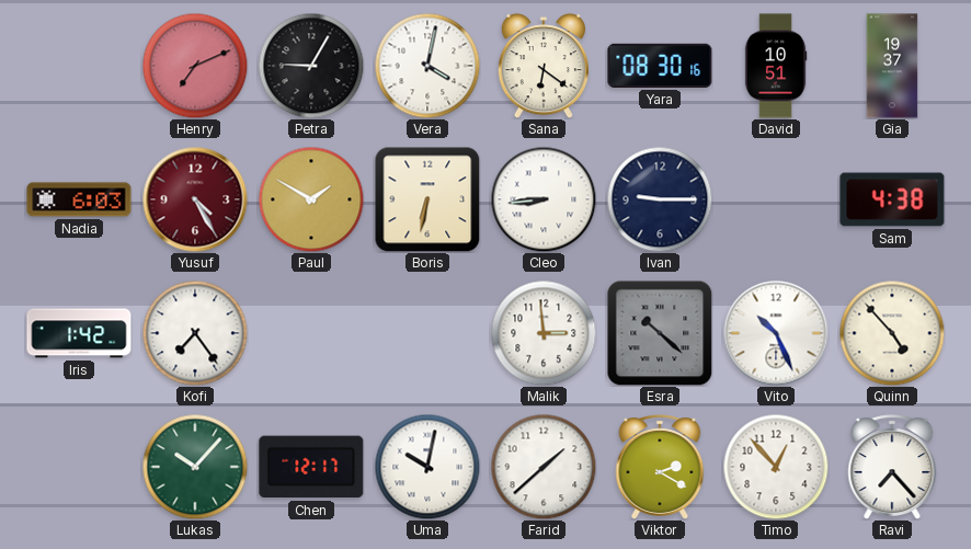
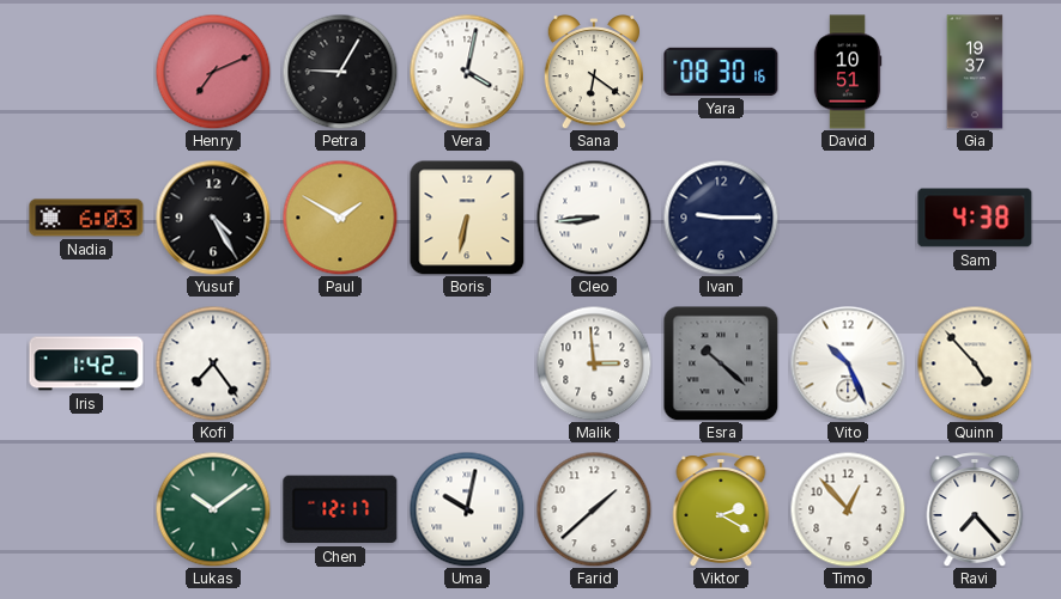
Yusuf dial: burgundy -> black (213, 218)
Lukas: 10:07 -> 10:09 (213, 509)
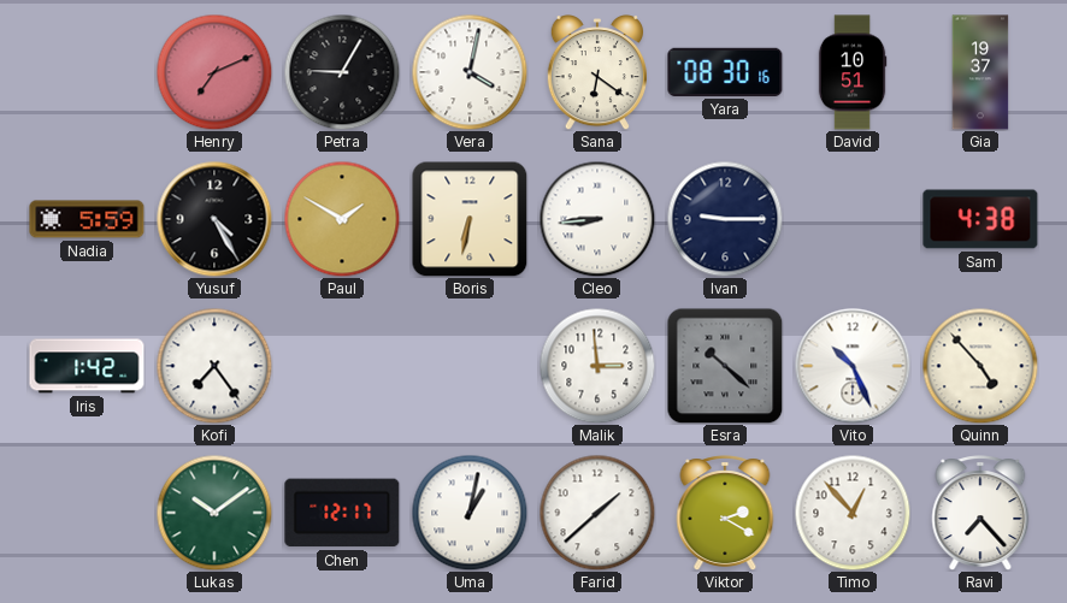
Nadia: 6:03 -> 5:59 (87, 219)
Uma: 10:02 -> 1:02 (470, 513)
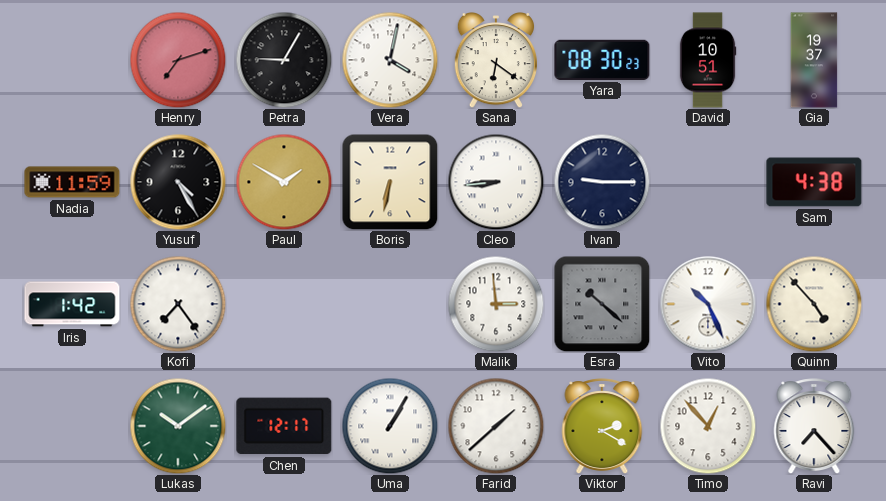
Henry: 7:11 -> 7:12 (178, 60)
Yara: 08:30:16 -> 08:30:23 (602, 60)
Nadia: 5:59 -> 11:59 (72, 182)
Uma: 1:02 -> 1:05 (390, 426)
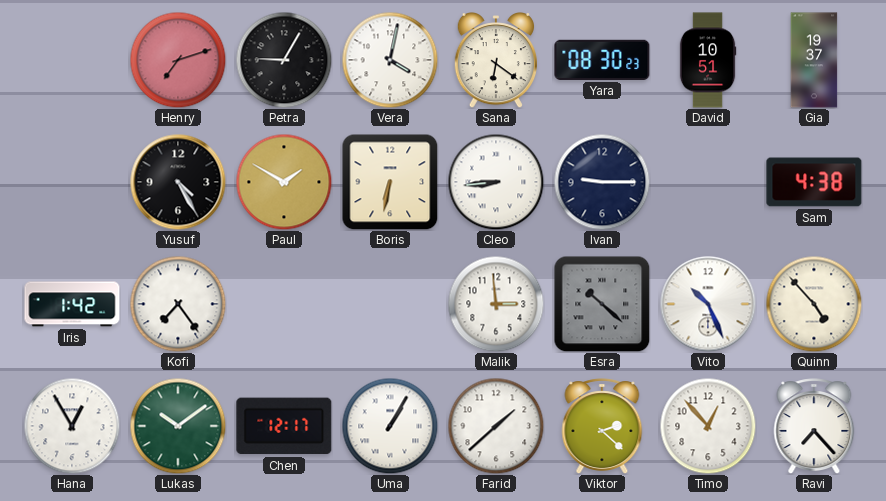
Nadia: 11:59 -> none (72, 182)
Hana: none -> 12:55 (72, 426)
Viktor: 2:20 -> 2:22 (602, 426)
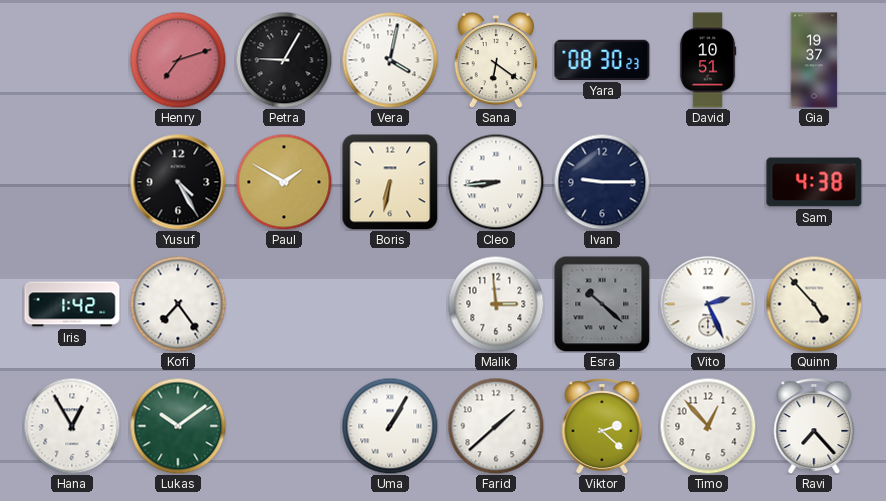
Vito: 10:26 -> 2:26 (708, 304)
Chen: 12:17 -> none (284, 426)
